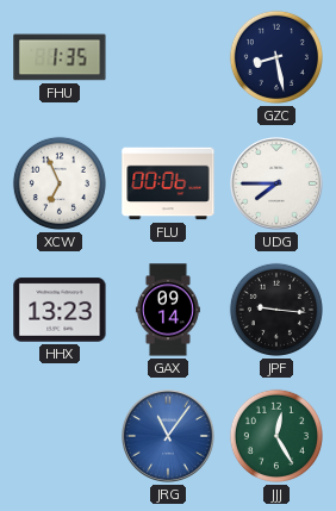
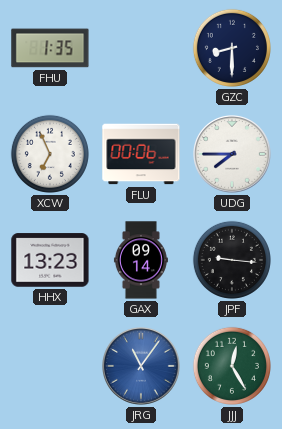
GZC: 8:28 -> 8:30 (232, 48)
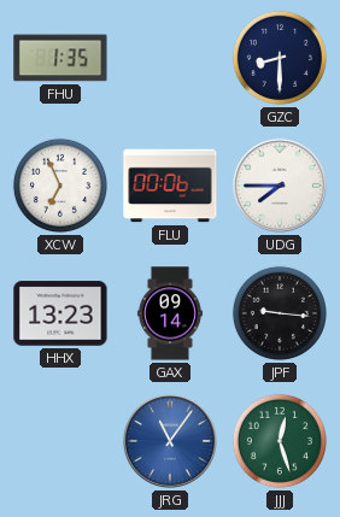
JJJ: 12:25 -> 12:27 (280, 441)
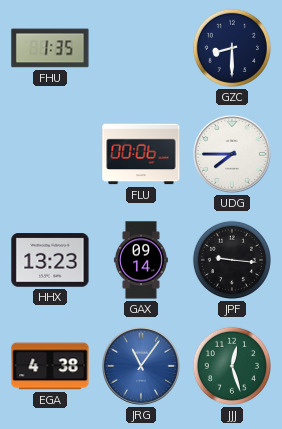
XCW: 6:56 -> none (60, 186)
EGA: none -> 4:38 (50, 366)
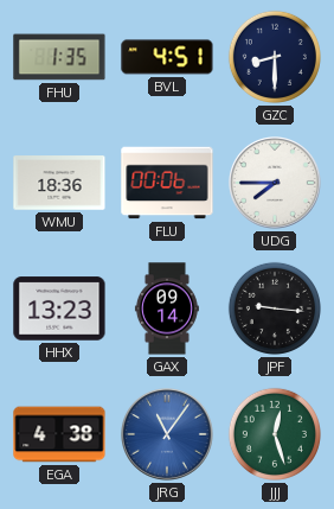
BVL: none -> 4:51 (167, 57)
WMU: none -> 18:36 (59, 183)
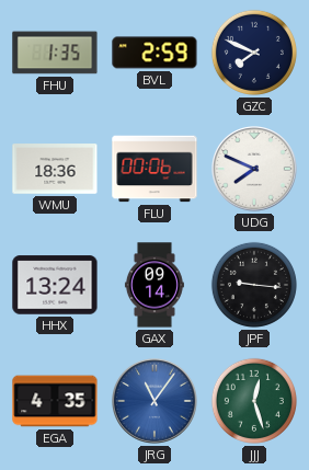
BVL: 4:51 -> 2:59 (154, 53)
GZC: 8:30 -> 7:49 (254, 53)
UDG: 7:45 -> 7:49 (255, 170)
HHX: 13:23 -> 13:24 (55, 285)
EGA: 4:38 -> 4:35 (55, 401)
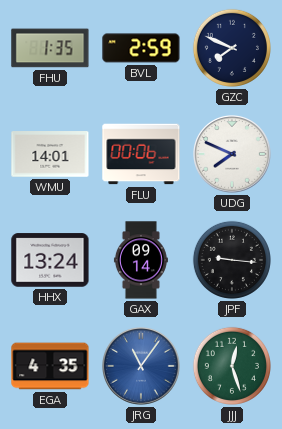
WMU: 18:36 -> 14:01 (50, 154)
